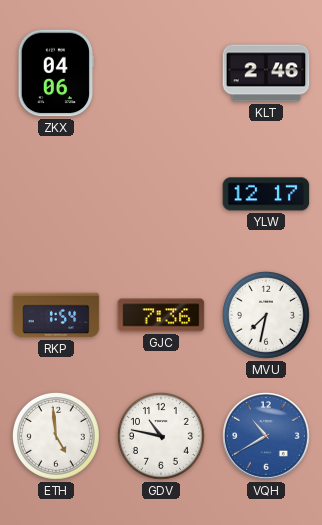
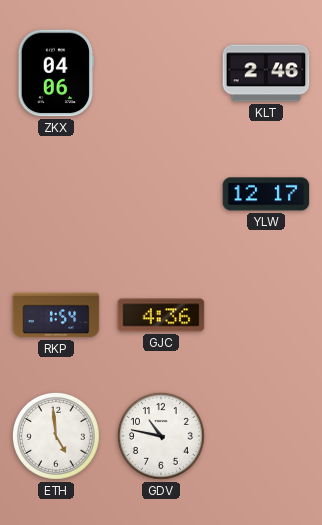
GJC: 7:36 -> 4:36 (161, 315)
MVU: 7:32 -> none (266, 315)
VQH: 10:40 -> none (267, 437)
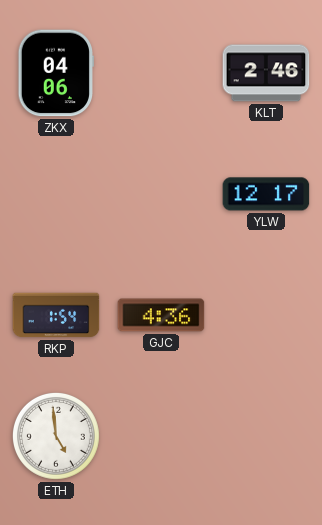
GDV: 10:47 -> none (161, 436)
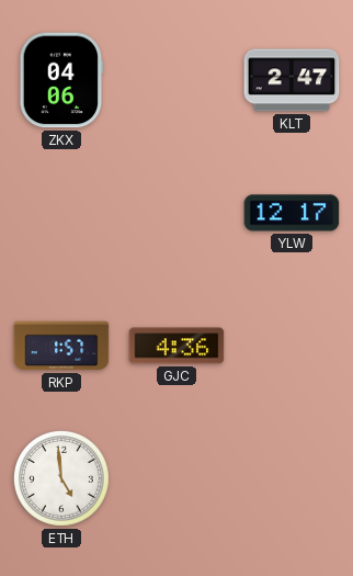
KLT: 2:46 -> 2:47 (292, 80)
RKP: 1:54 -> 1:57 (61, 346)
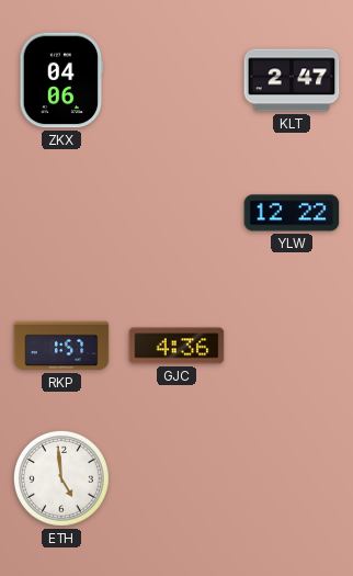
YLW: 12:17 -> 12:22 (292, 213)
